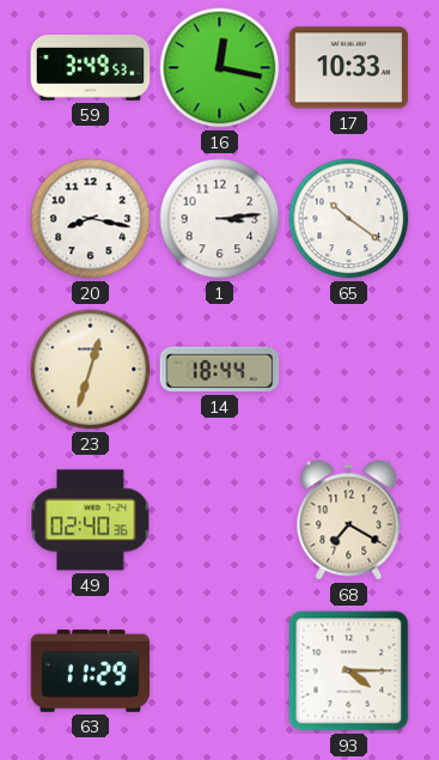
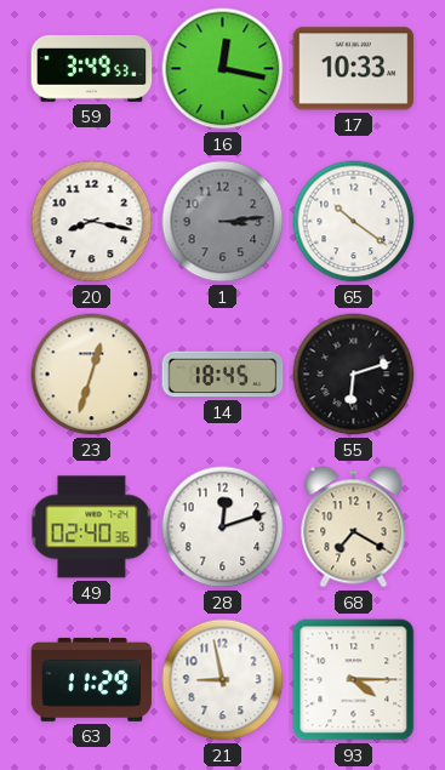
1 dial: white -> grey (223, 222)
14: 18:44 -> 18:45 (223, 375)
55: none -> 6:12 (354, 375)
28: none -> 12:12 (223, 527)
21: none -> 8:58 (223, 680)
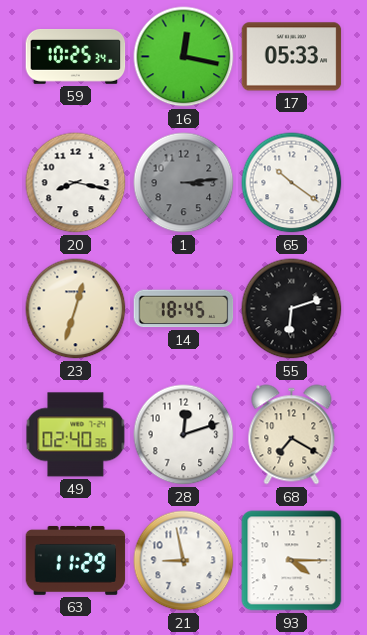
59: 3:49 -> 10:25 (76, 57)
17: 10:33 -> 05:33 (292, 57)
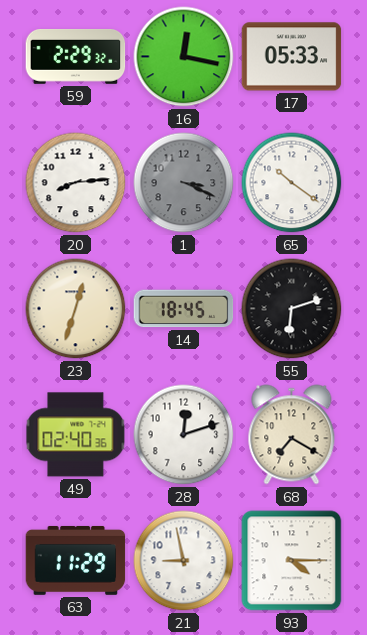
59: 10:25 -> 2:29 (76, 57)
20: 8:17 -> 8:14 (76, 183)
1: 3:14 -> 3:19 (184, 183)
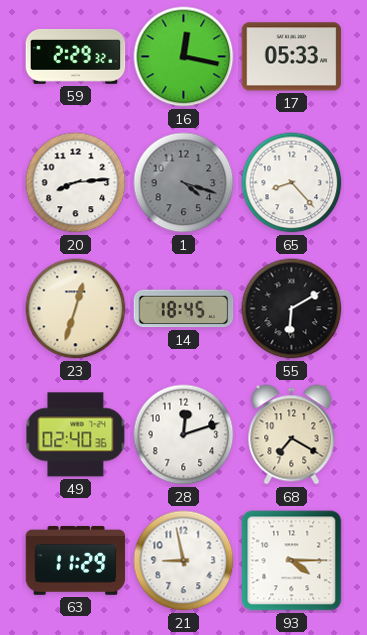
1: 3:19 -> 4:18 (184, 183)
65: 10:21 -> 8:23 (292, 183)
55: 6:12 -> 6:10 (292, 309)
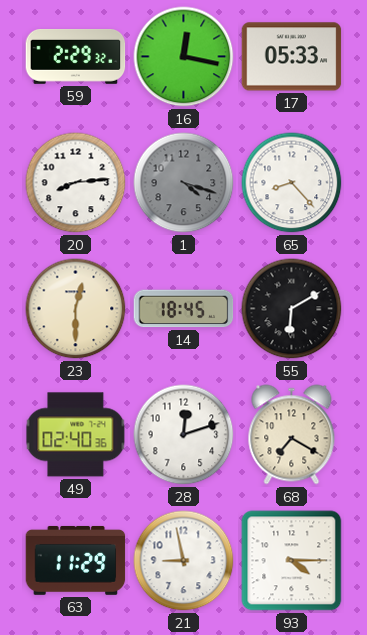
23: 12:33 -> 12:30 (76, 309)
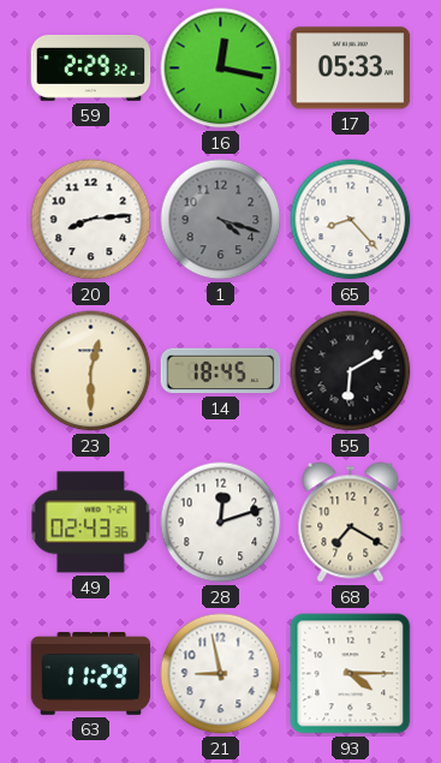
49: 02:40 -> 02:43 (91, 523)
